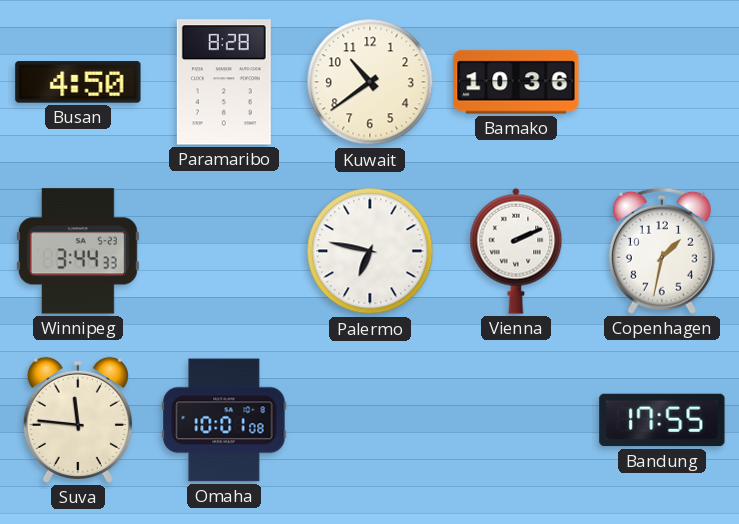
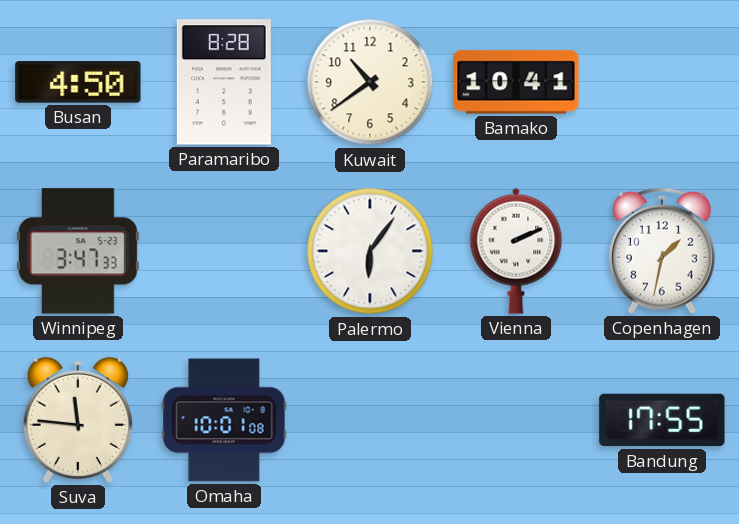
Bamako: 10:36 -> 10:41 (516, 82)
Winnipeg: 3:44 -> 3:47 (78, 251)
Palermo: 6:47 -> 6:06 (370, 251)
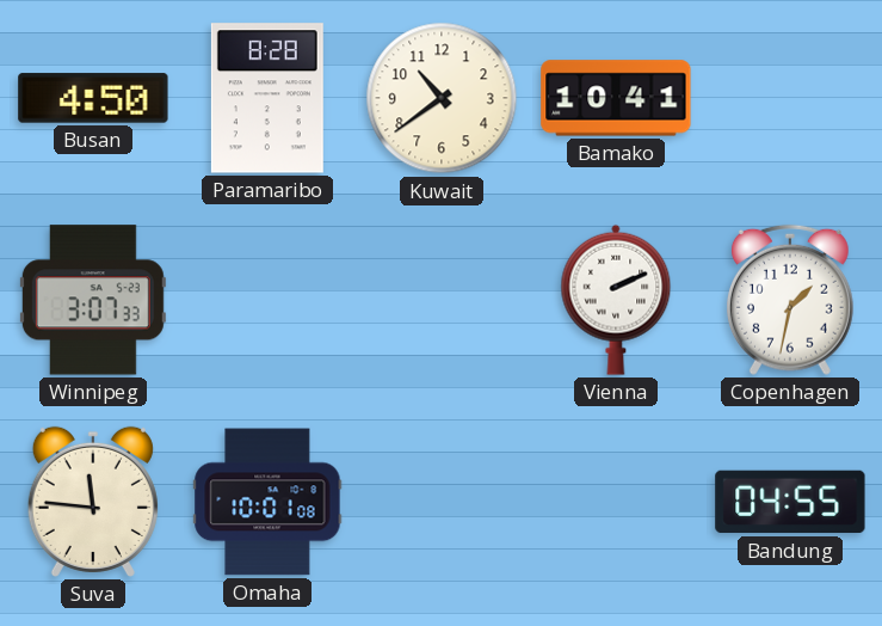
Winnipeg: 3:47 -> 3:07 (93, 300)
Palermo: 6:06 -> none (370, 251)
Bandung: 17:55 -> 04:55 (790, 502)
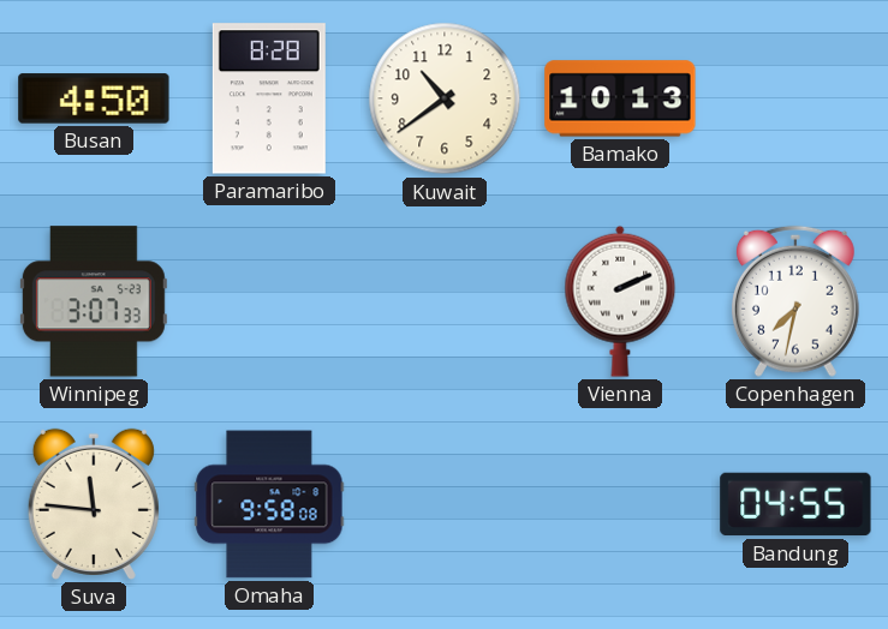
Bamako: 10:41 -> 10:13 (620, 98)
Copenhagen: 1:32 -> 7:32 (795, 301)
Omaha: 10:01 -> 9:58 (269, 504)
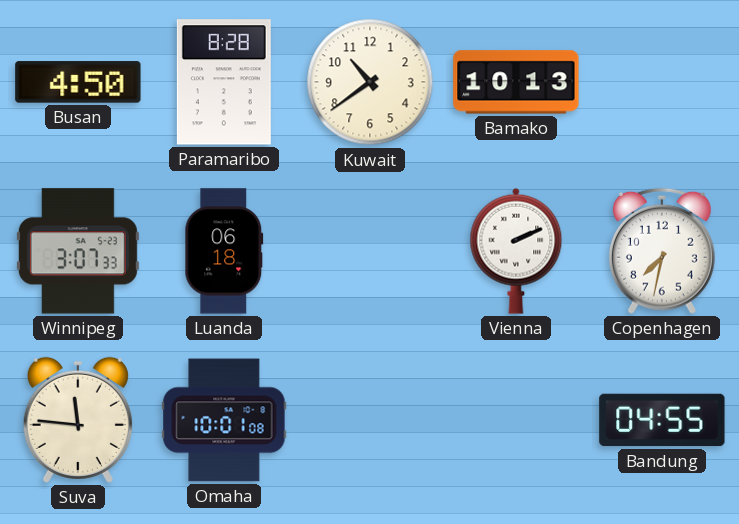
Luanda: none -> 06:18 (224, 251)
Omaha: 9:58 -> 10:01 (224, 420)
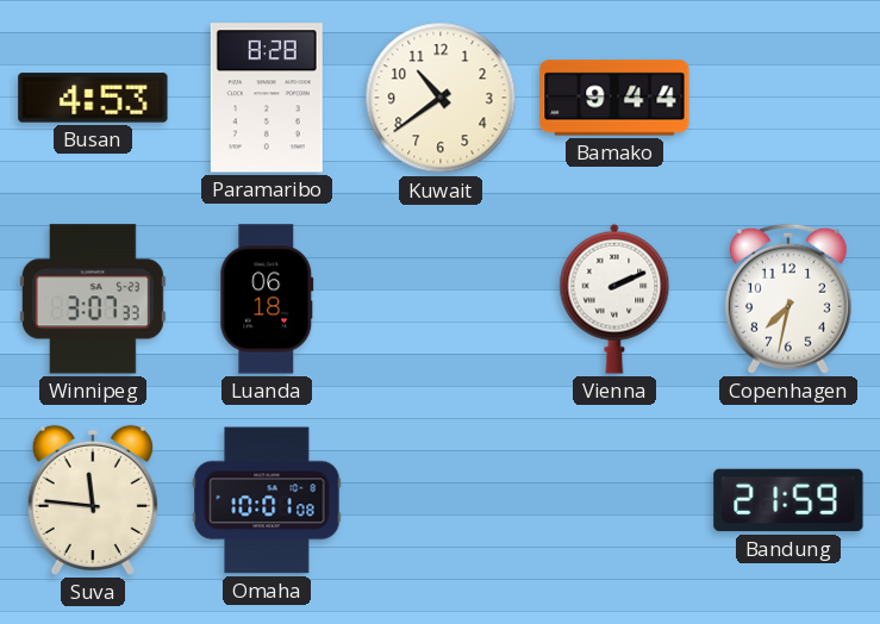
Busan: 4:50 -> 4:53 (93, 98)
Bamako: 10:13 -> 9:44 (614, 98)
Bandung: 04:55 -> 21:59 (788, 500)
